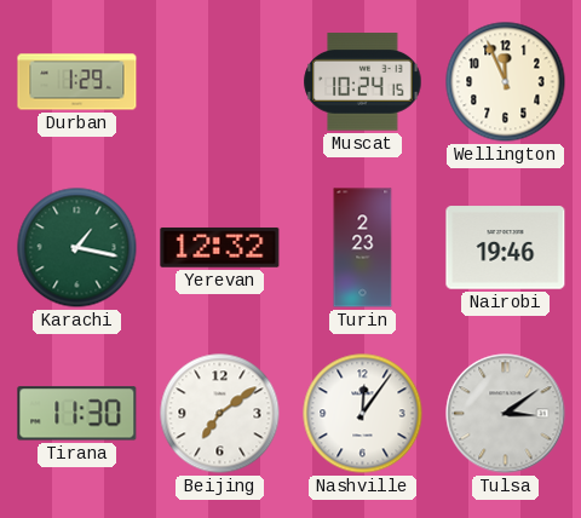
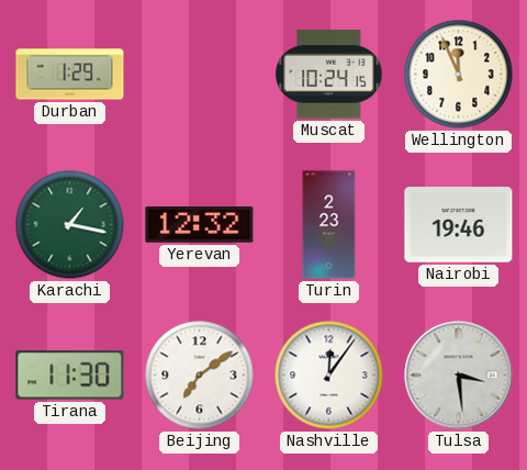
Tulsa: 3:09 -> 3:29 (459, 376)
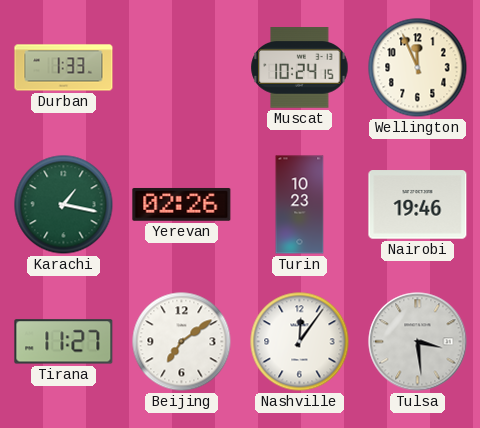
Durban: 1:29 -> 1:33 (64, 68)
Yerevan: 12:32 -> 02:26 (182, 204)
Turin: 2:23 -> 10:23 (300, 205)
Tirana: 11:30 -> 11:27 (64, 342)
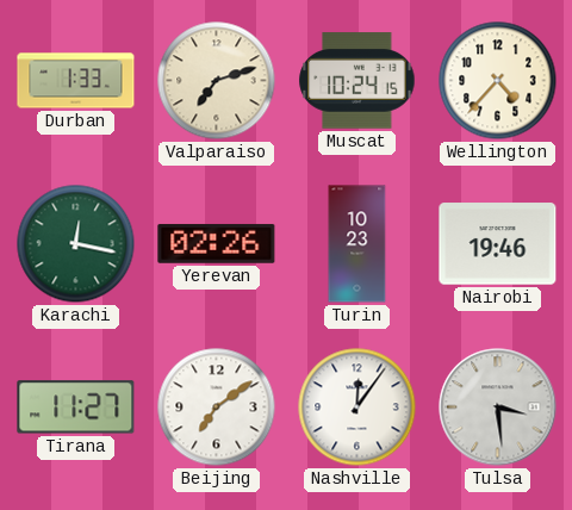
Valparaiso: none -> 7:12 (217, 81)
Wellington: 11:56 -> 4:37 (498, 81)
Karachi: 1:17 -> 12:17 (76, 244)
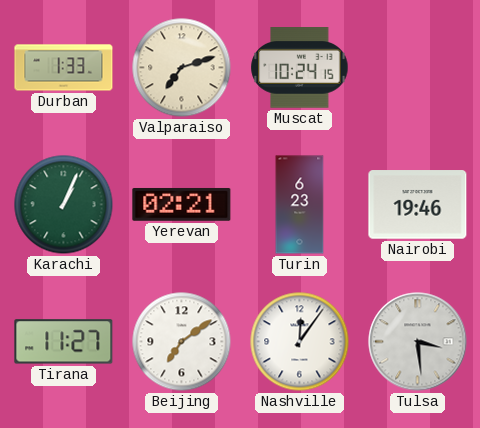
Wellington: 4:37 -> none (498, 81)
Karachi: 12:17 -> 1:04 (64, 205)
Yerevan: 02:26 -> 02:21 (182, 204)
Turin: 10:23 -> 6:23 (300, 205)
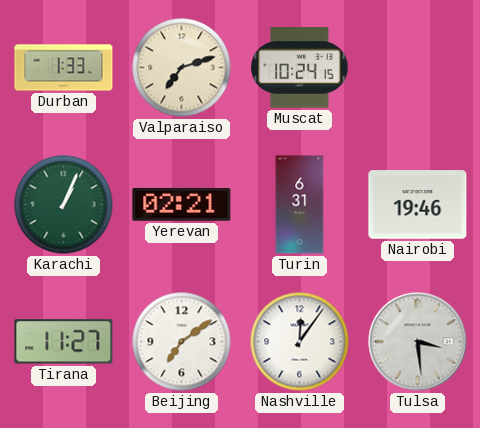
Turin: 6:23 -> 6:31 (300, 205)
